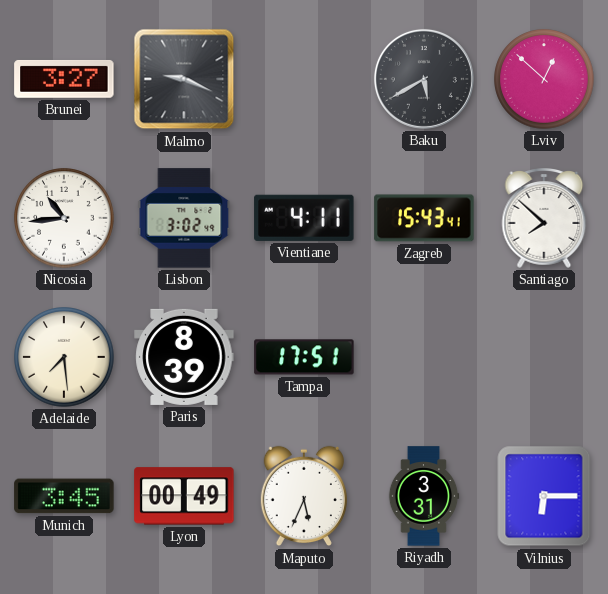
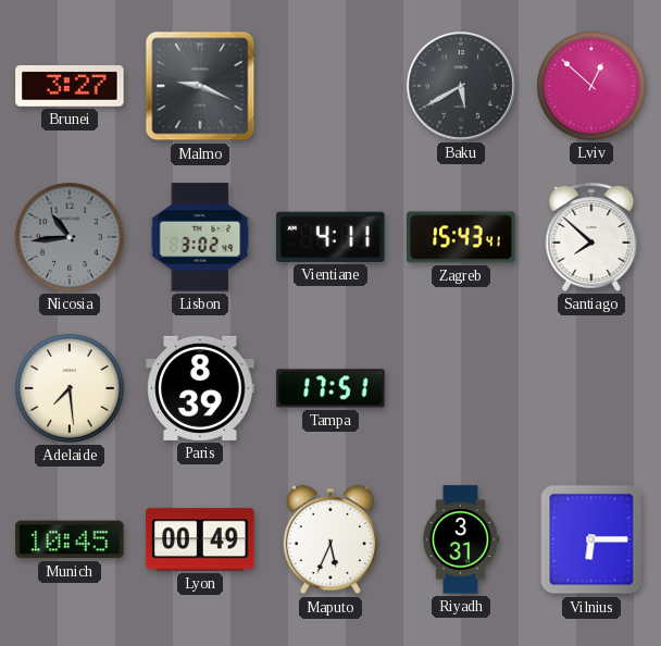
Nicosia dial: white -> grey (70, 237)
Munich: 3:45 -> 10:45 (70, 539)
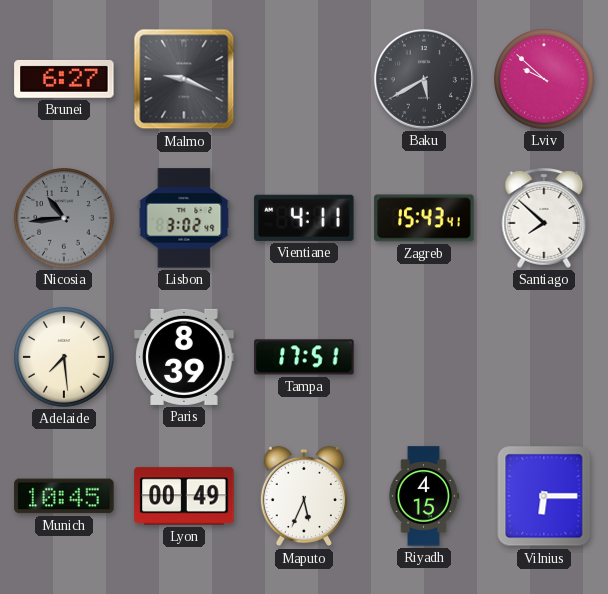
Brunei: 3:27 -> 6:27 (64, 79)
Lviv: 12:52 -> 9:52 (544, 79)
Riyadh: 3:31 -> 4:15 (424, 496)
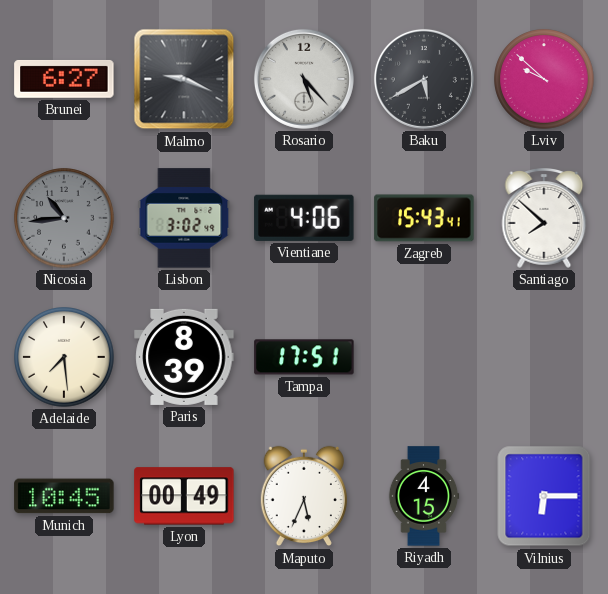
Rosario: none -> 5:23 (304, 79)
Vientiane: 4:11 -> 4:06 (304, 218)
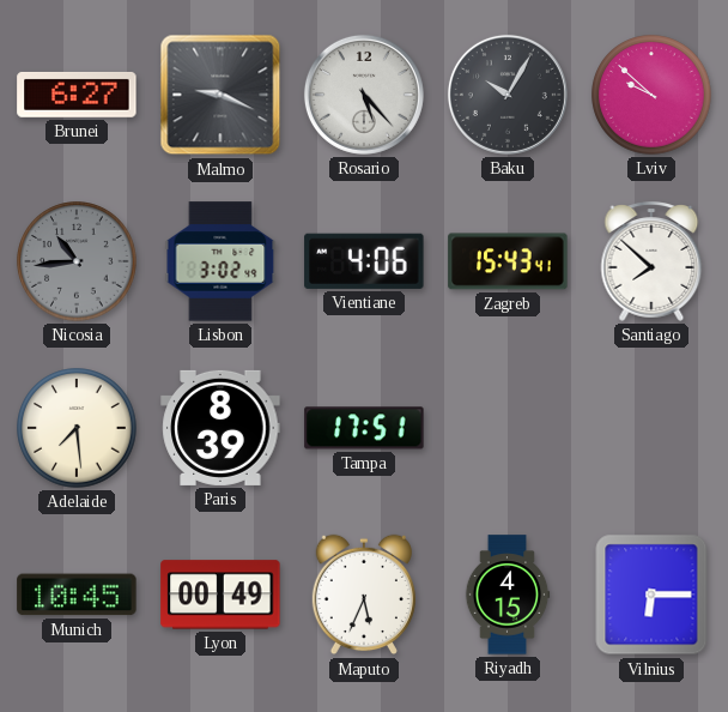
Baku: 5:40 -> 10:05 (508, 95)
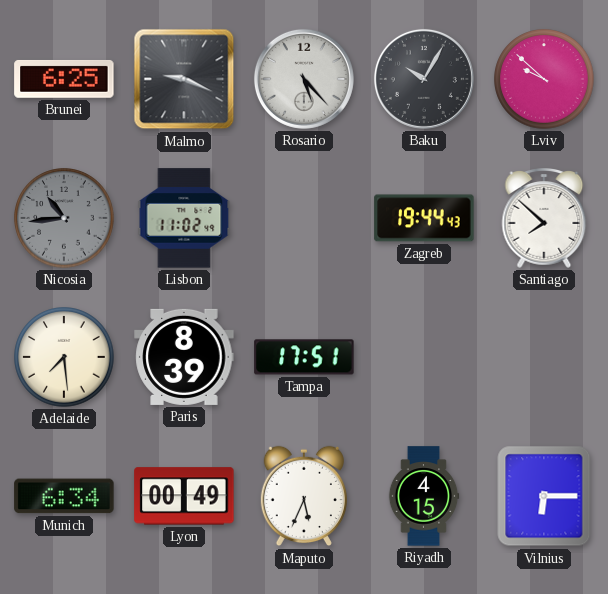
Brunei: 6:27 -> 6:25 (64, 79)
Lisbon: 3:02 -> 11:02 (184, 218)
Vientiane: 4:06 -> none (364, 261)
Zagreb: 15:43 -> 19:44 (424, 218)
Munich: 10:45 -> 6:34 (64, 496)
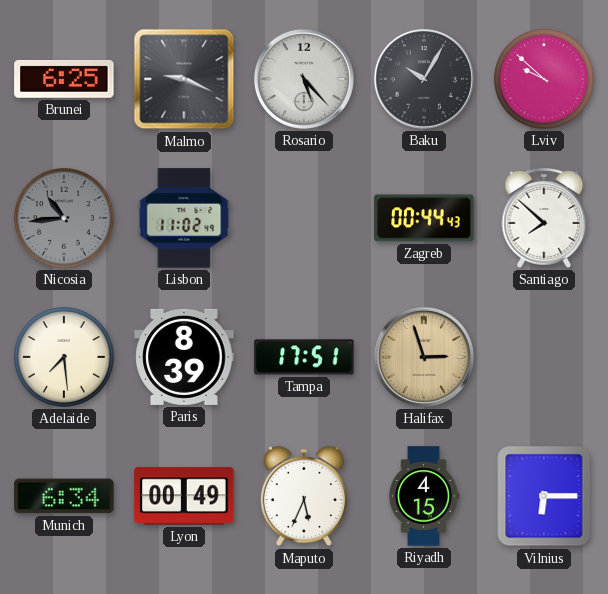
Zagreb: 19:44 -> 00:44 (424, 218)
Halifax: none -> 2:57 (424, 357)
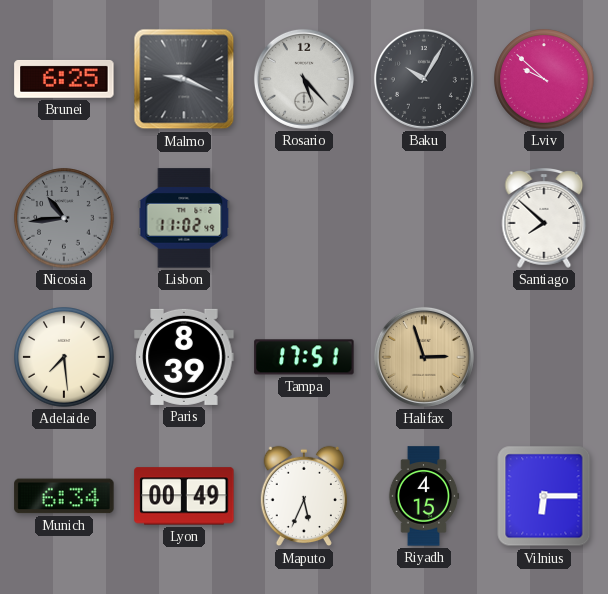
Zagreb: 00:44 -> none (424, 218)
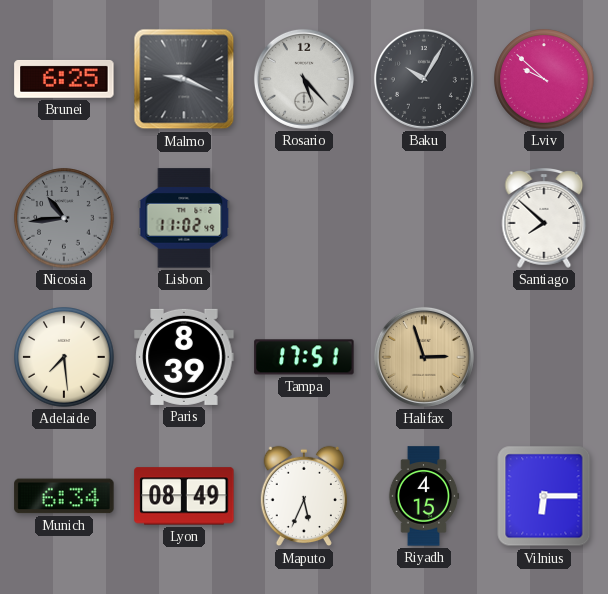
Lyon: 00:49 -> 08:49 (184, 496)
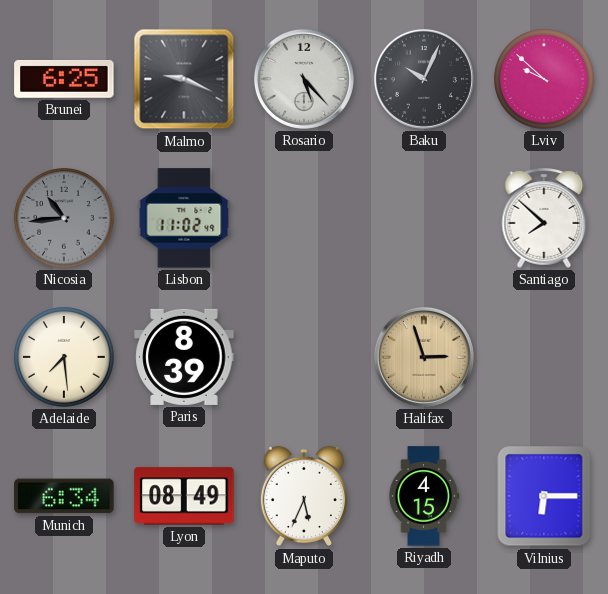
Baku: 10:05 -> 10:04 (424, 79)
Tampa: 17:51 -> none (304, 357)
